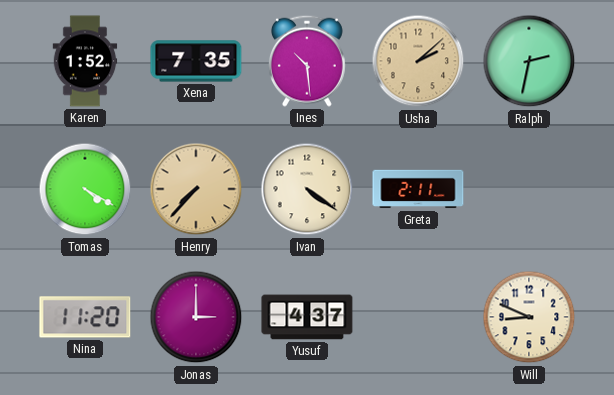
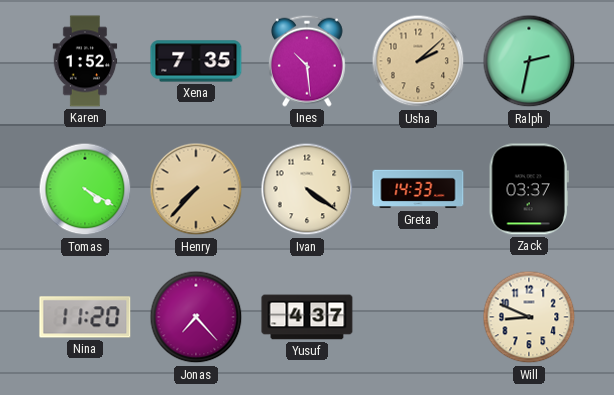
Greta: 2:11 -> 14:33 (418, 189)
Zack: none -> 03:37 (529, 189)
Jonas: 3:00 -> 7:23 (196, 317)
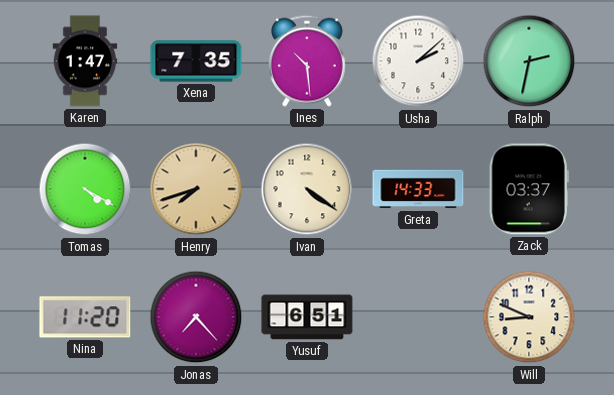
Karen: 1:52 -> 1:47 (85, 61)
Usha dial: champagne -> white (418, 61)
Henry: 7:37 -> 7:42 (196, 189)
Yusuf: 4:37 -> 6:51 (307, 317)
